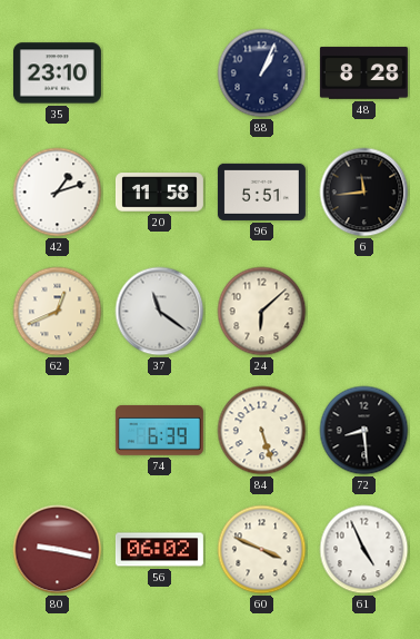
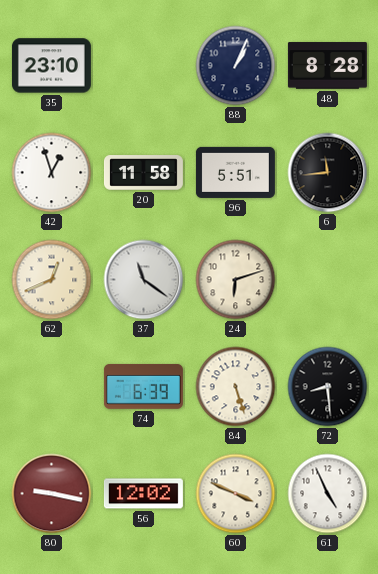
42: 1:12 -> 12:57 (52, 173)
24: 6:08 -> 6:12 (236, 280)
56: 06:02 -> 12:02 (143, 494)
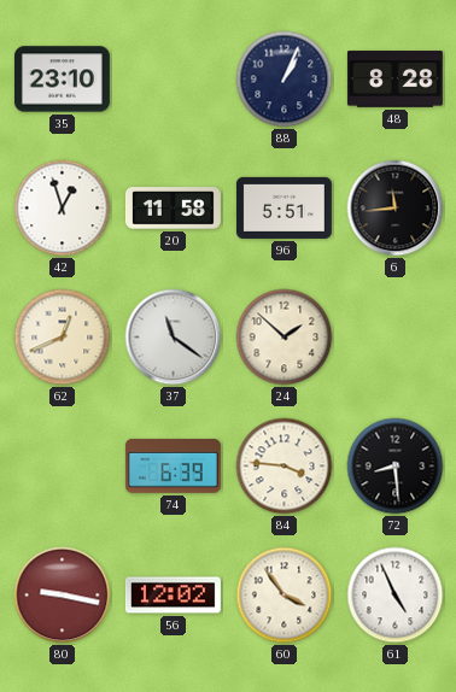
24: 6:12 -> 1:52 (285, 338)
84: 5:27 -> 3:46 (285, 467)
60: 3:49 -> 3:54 (285, 596)
